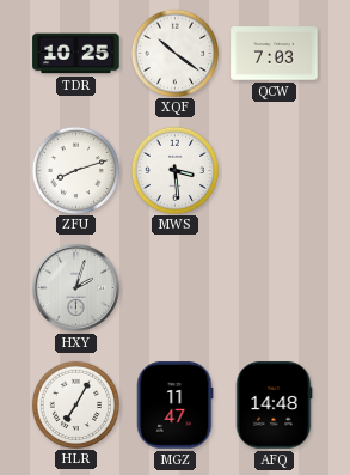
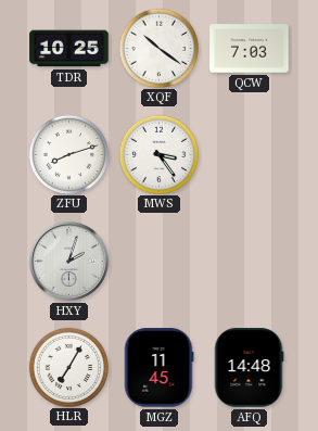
MWS: 3:29 -> 3:24 (158, 154)
MGZ: 11:47 -> 11:45 (158, 368)
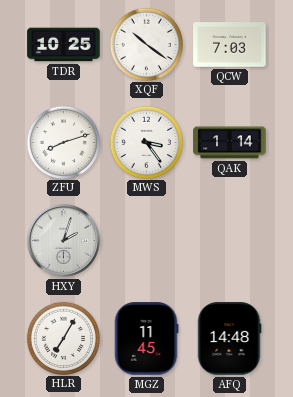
QAK: none -> 1:14 (230, 143)
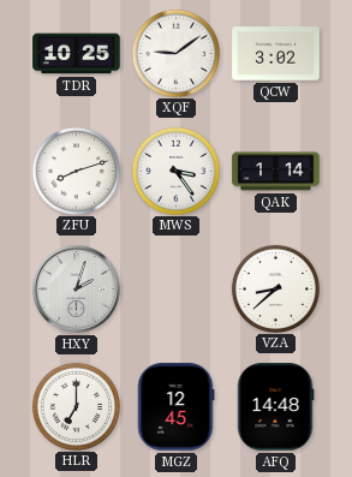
XQF: 10:21 -> 9:09 (175, 53)
QCW: 7:03 -> 3:02 (276, 54)
VZA: none -> 8:38 (275, 288)
HLR: 7:05 -> 7:00 (76, 406)
MGZ: 11:45 -> 12:45 (175, 407)
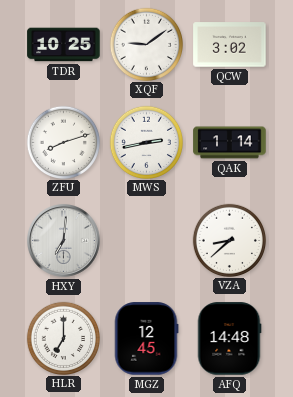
MWS: 3:24 -> 2:43 (146, 142)
HXY: 2:03 -> 7:01 (64, 241)
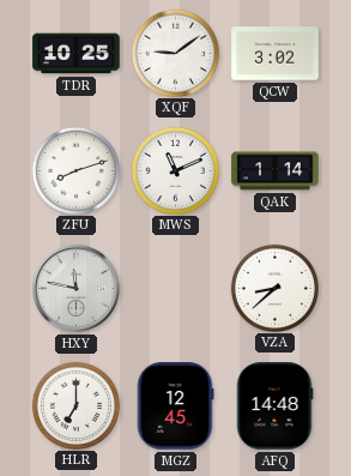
MWS: 2:43 -> 11:11 (175, 170)
HXY: 7:01 -> 11:47 (77, 289)
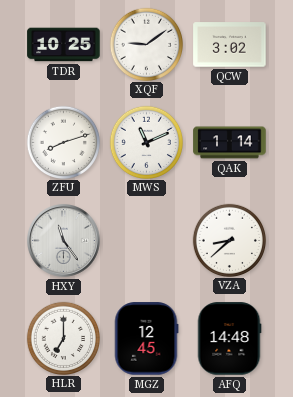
HXY: 11:47 -> 11:24 (64, 241)
